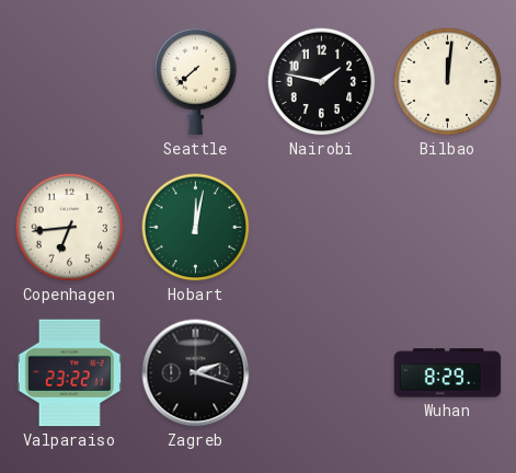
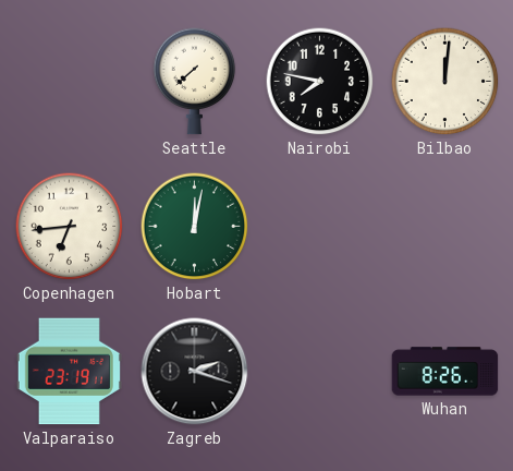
Nairobi: 1:47 -> 7:47 (320, 82)
Valparaiso: 23:22 -> 23:19 (69, 372)
Wuhan: 8:29 -> 8:26 (445, 372)
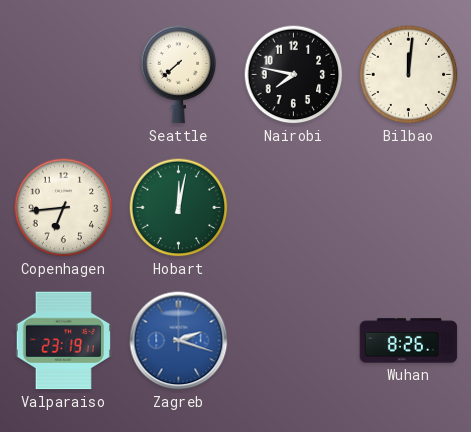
Zagreb dial: black -> blue (179, 341)
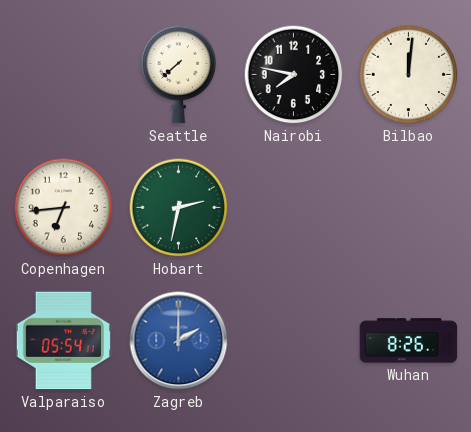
Hobart: 12:02 -> 2:32 (179, 208)
Valparaiso: 23:19 -> 05:54 (63, 341)
Zagreb: 2:18 -> 2:00 (179, 341)
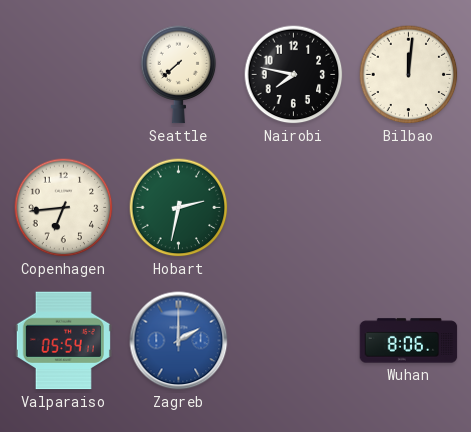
Wuhan: 8:26 -> 8:06 (409, 341)
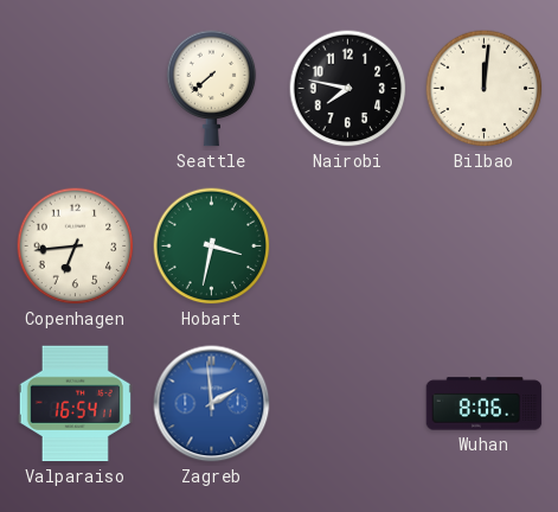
Hobart: 2:32 -> 3:32 (212, 247)
Valparaiso: 05:54 -> 16:54 (75, 404)
Zagreb: 2:00 -> 1:59 (212, 404)
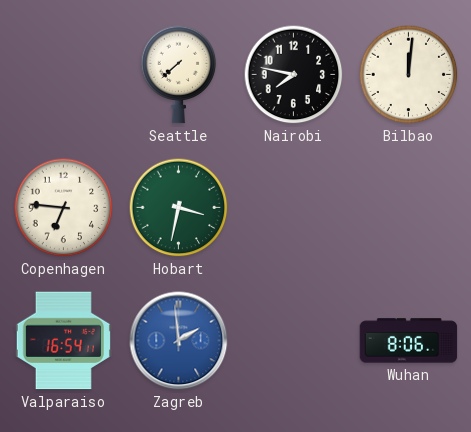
Copenhagen: 6:44 -> 6:46 (64, 208)
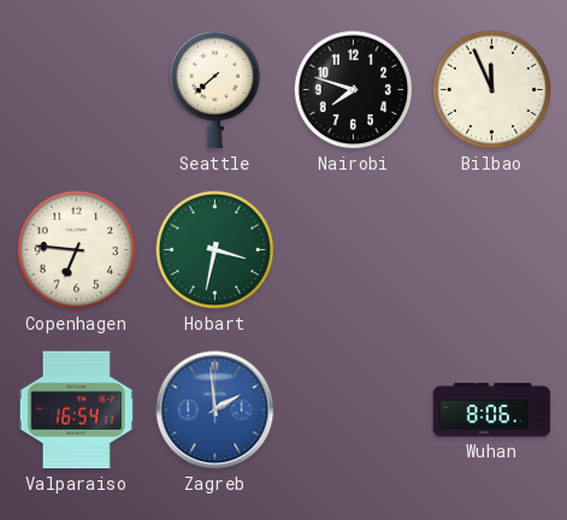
Nairobi: 7:47 -> 7:48 (354, 90)
Bilbao: 12:01 -> 11:56 (492, 90)
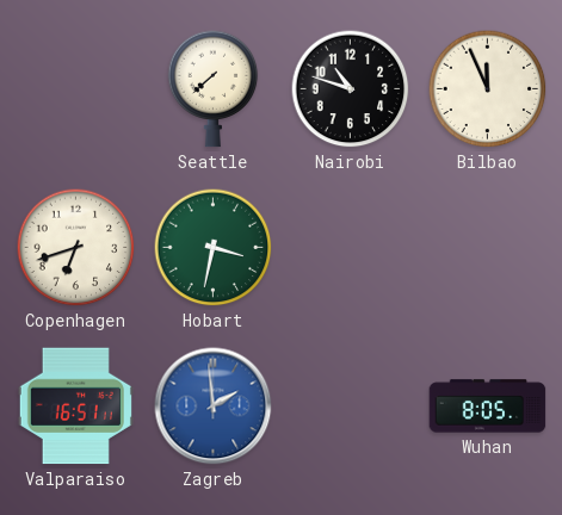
Nairobi: 7:48 -> 10:48 (351, 89)
Copenhagen: 6:46 -> 6:42 (76, 248)
Valparaiso: 16:54 -> 16:51 (75, 407)
Wuhan: 8:06 -> 8:05 (488, 407)
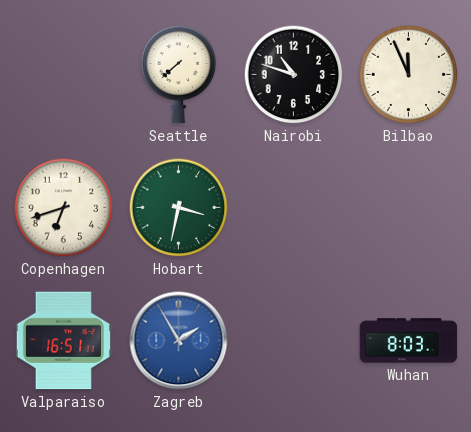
Zagreb: 1:59 -> 1:55 (179, 341)
Wuhan: 8:05 -> 8:03 (409, 341)
